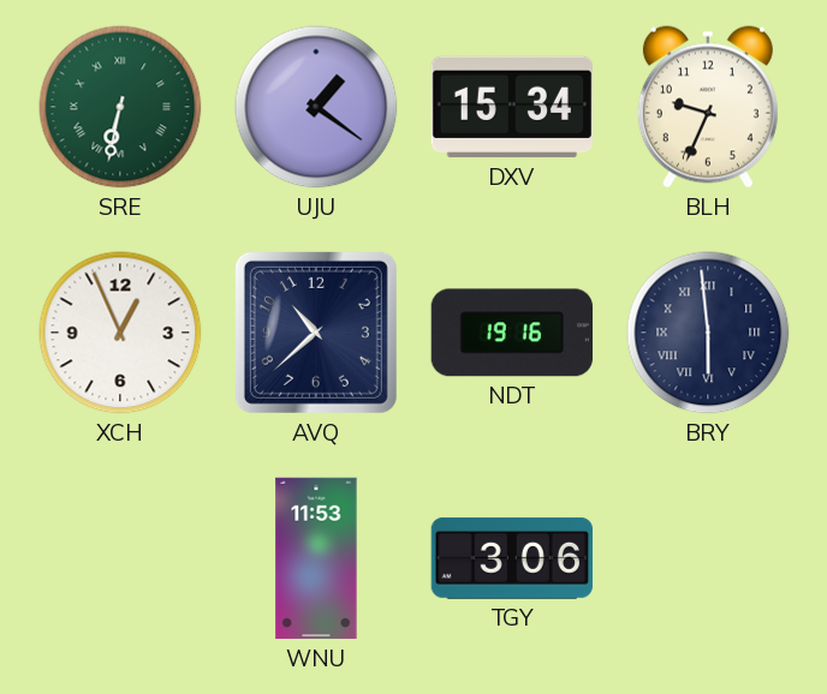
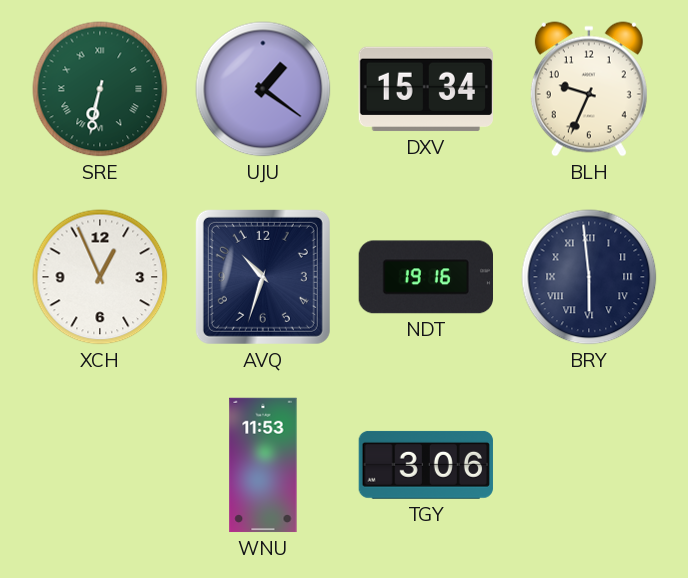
AVQ: 10:38 -> 10:33 (263, 277)
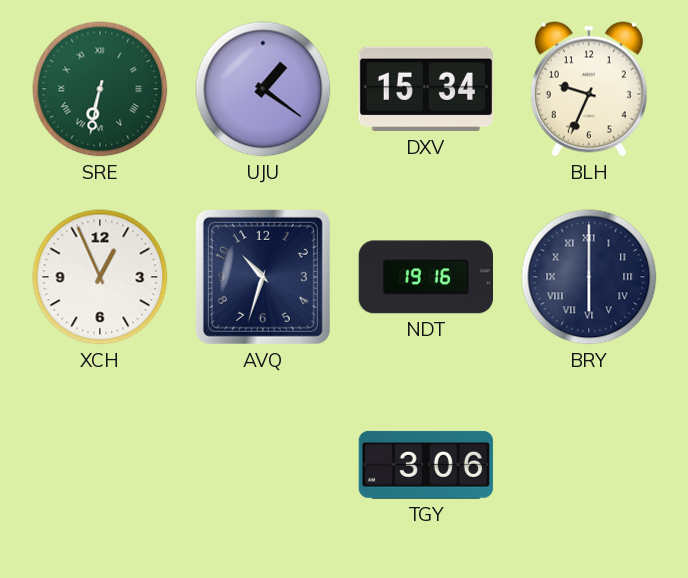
BRY: 5:59 -> 6:00 (589, 277)
WNU: 11:53 -> none (263, 465)
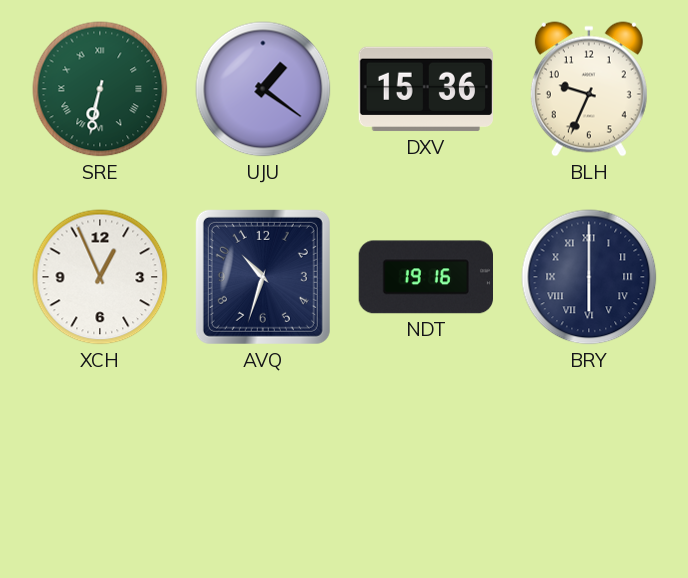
DXV: 15:34 -> 15:36 (425, 89)
TGY: 3:06 -> none (426, 465)
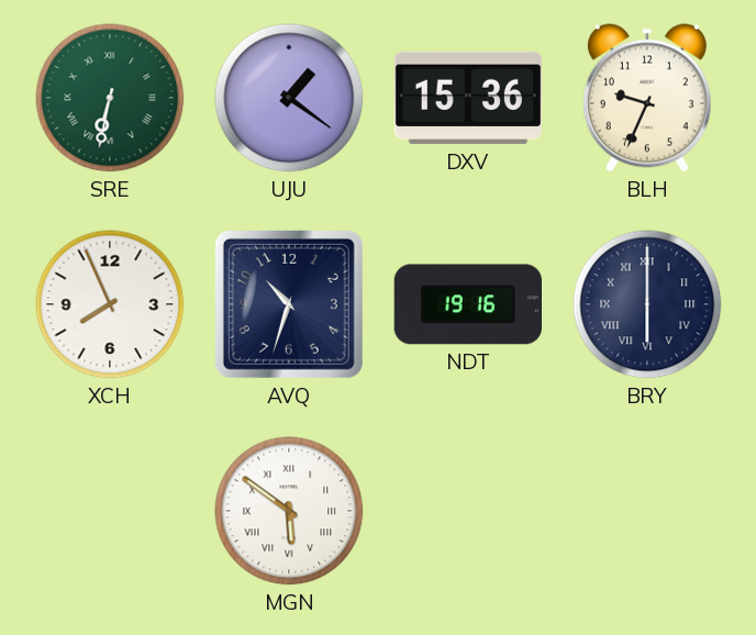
XCH: 12:56 -> 7:56 (110, 304)
MGN: none -> 5:51 (289, 511)
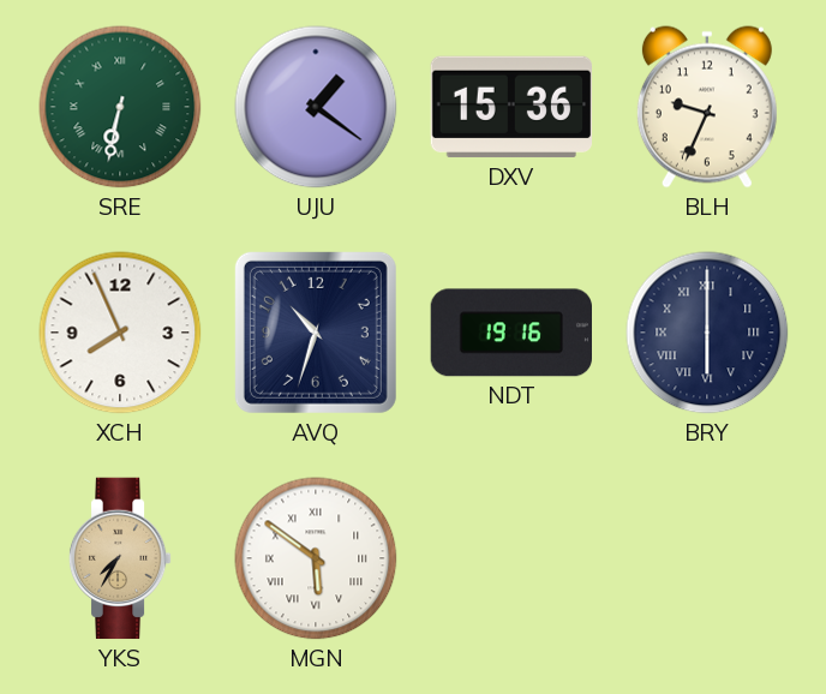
YKS: none -> 7:35 (120, 558)
